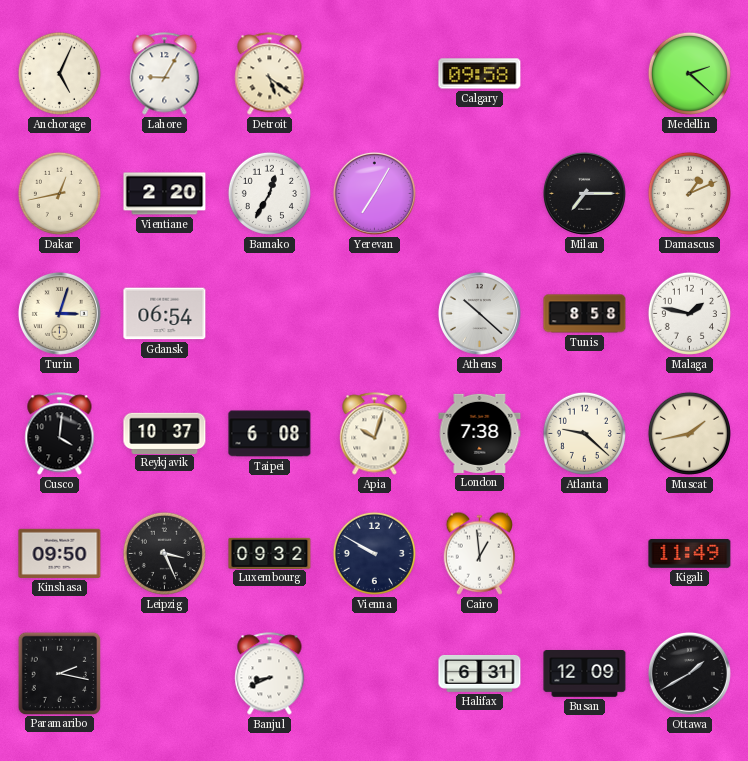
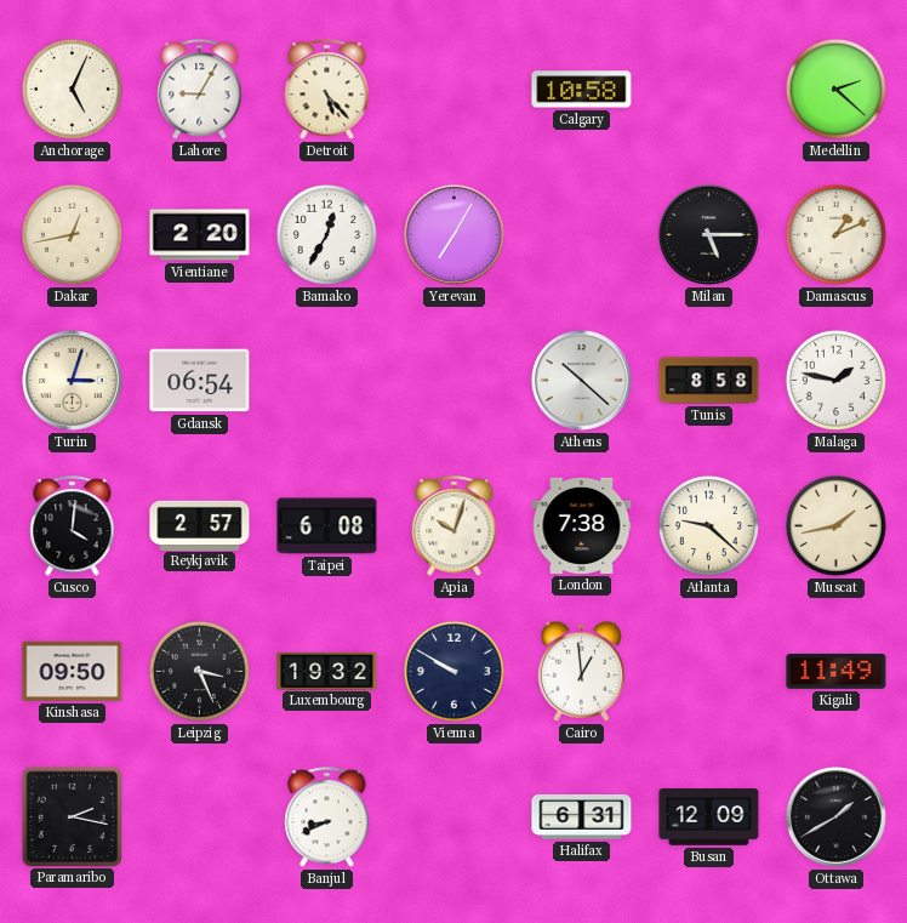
Detroit: 5:21 -> 5:23 (327, 90)
Calgary: 09:58 -> 10:58 (582, 90)
Milan: 7:15 -> 5:15 (708, 234)
Reykjavik: 10:37 -> 2:57 (200, 525)
Luxembourg: 09:32 -> 19:32 (327, 671)
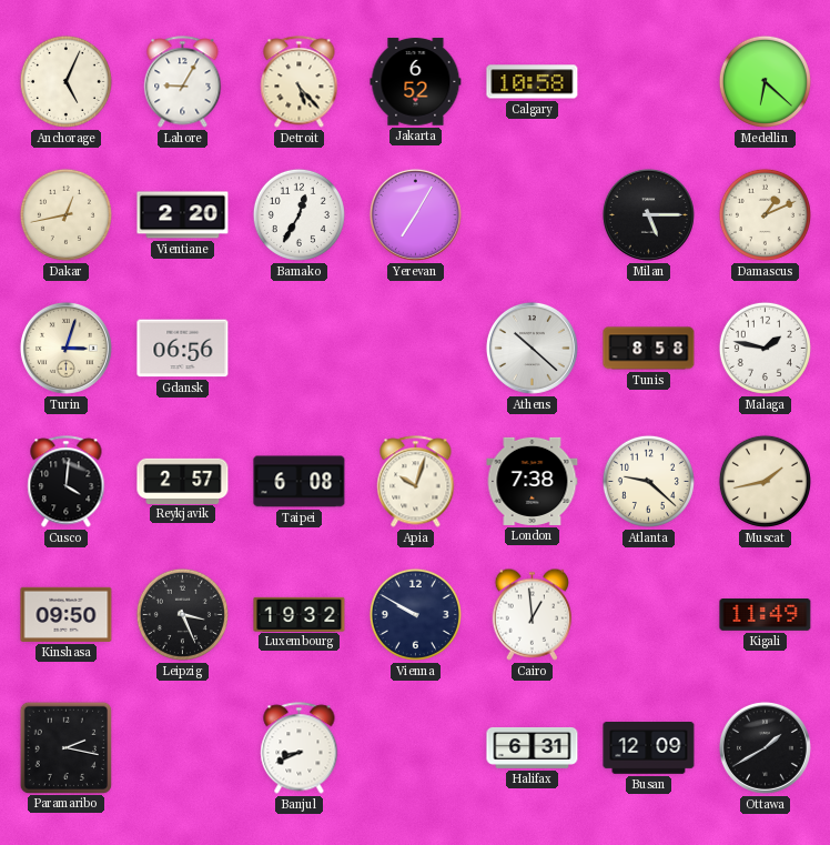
Jakarta: none -> 6:52 (416, 82)
Medellin: 2:22 -> 6:22 (765, 81)
Gdansk: 06:54 -> 06:56 (183, 349)
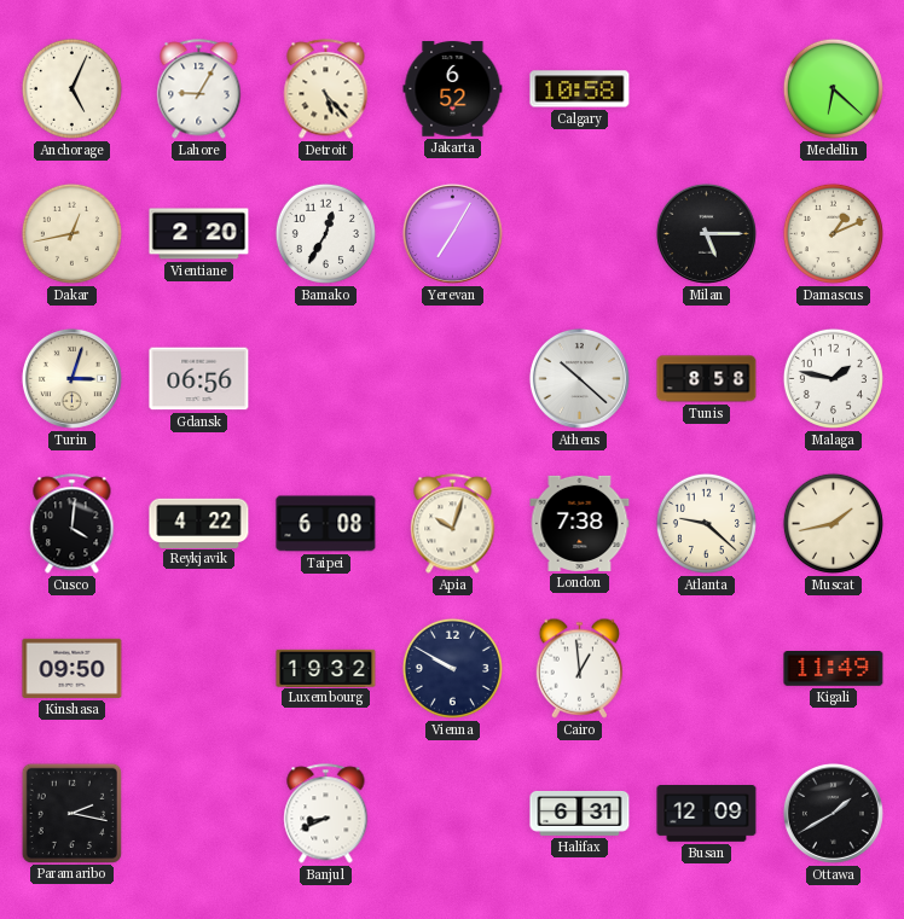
Reykjavik: 2:57 -> 4:22 (199, 523)
Leipzig: 3:26 -> none (182, 614)
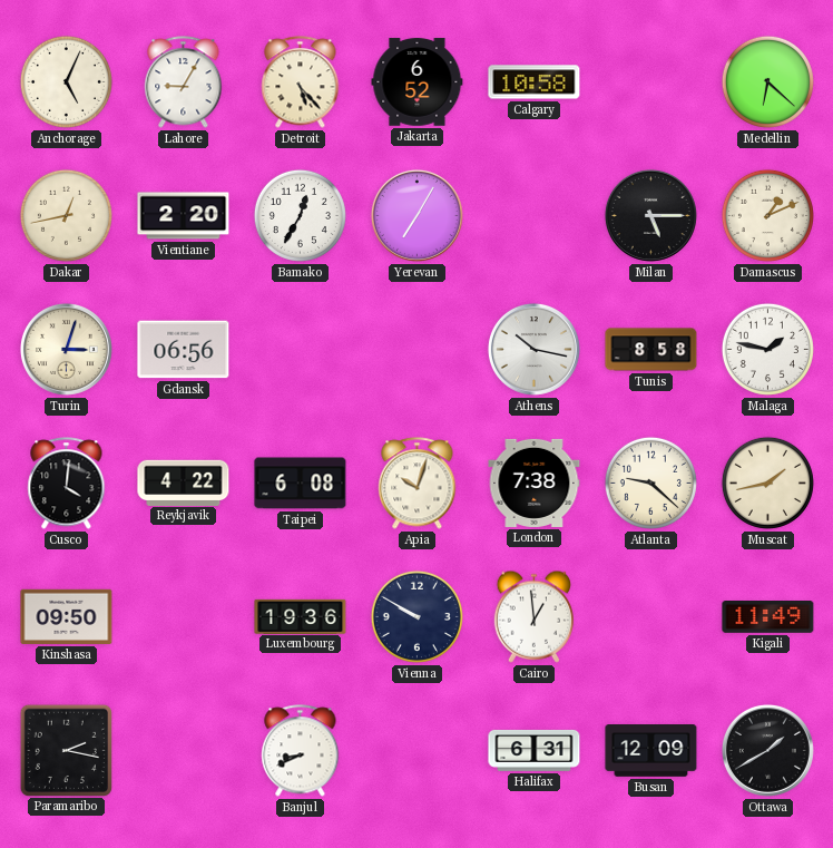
Athens: 10:22 -> 10:17 (533, 349)
Luxembourg: 19:32 -> 19:36 (301, 616)
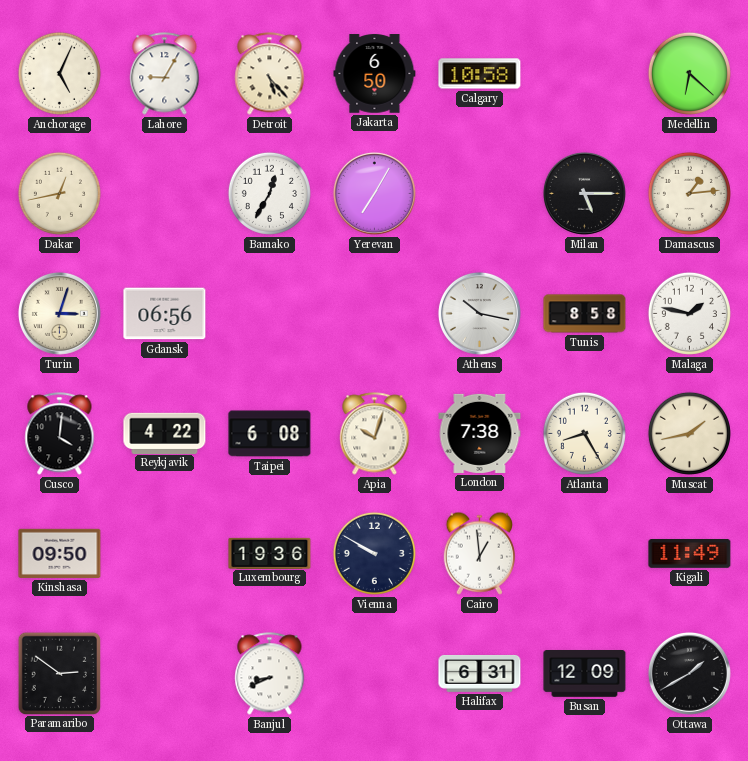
Jakarta: 6:52 -> 6:50 (375, 74)
Vientiane: 2:20 -> none (184, 216)
Damascus: 1:11 -> 1:14 (689, 193)
Atlanta: 9:22 -> 8:25 (584, 433)
Paramaribo: 2:17 -> 2:51 (59, 673)
